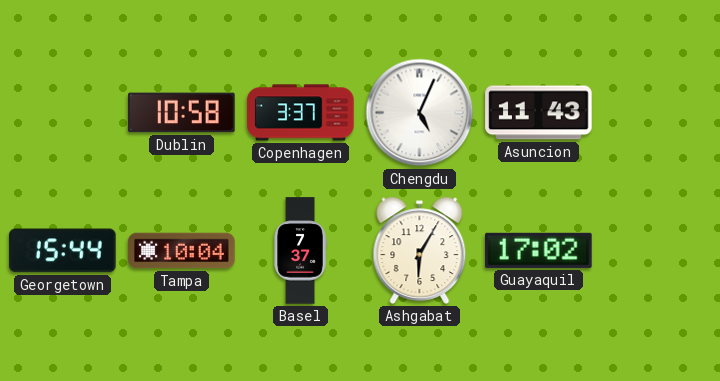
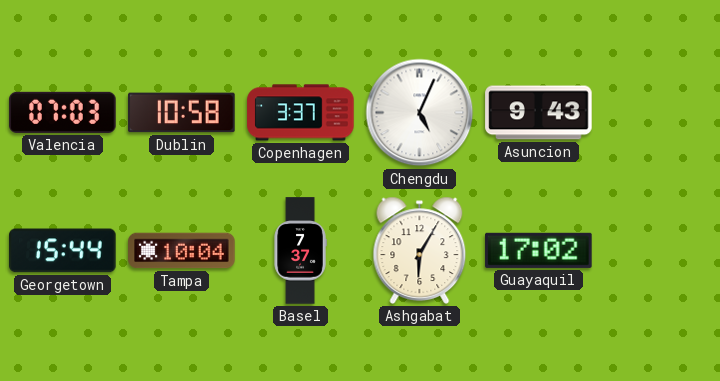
Valencia: none -> 07:03 (63, 112)
Asuncion: 11:43 -> 9:43 (539, 113)
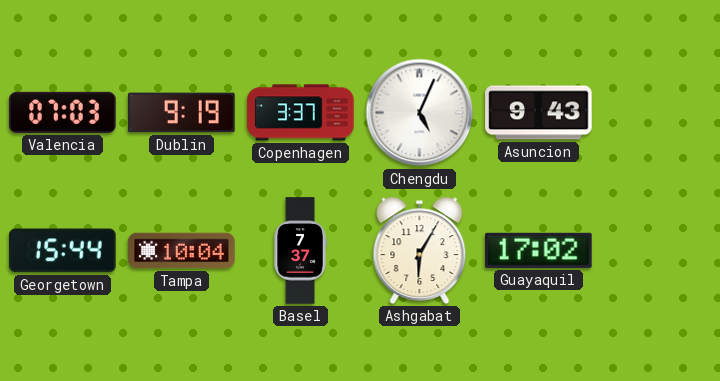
Dublin: 10:58 -> 9:19 (182, 113)
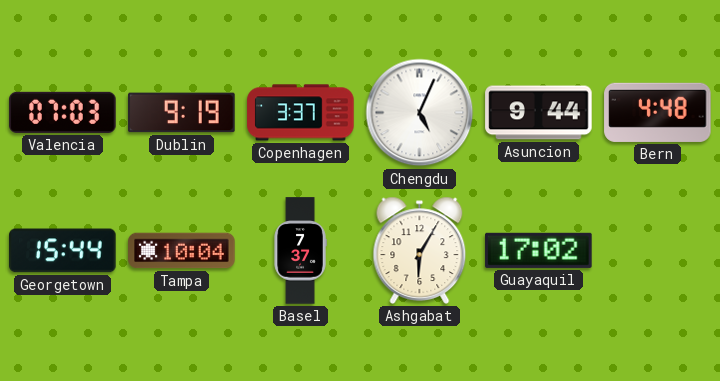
Asuncion: 9:43 -> 9:44 (539, 113)
Bern: none -> 4:48 (658, 112)
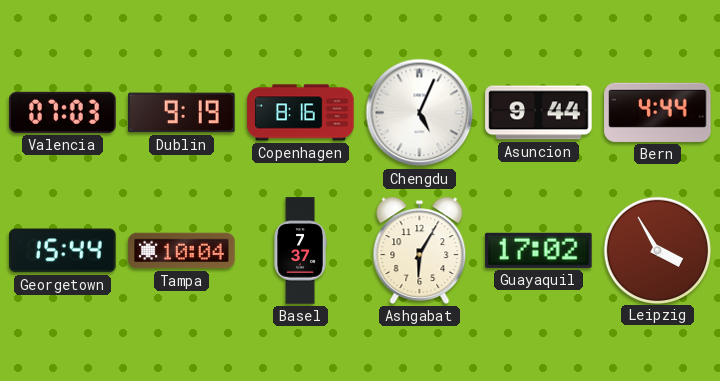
Copenhagen: 3:37 -> 8:16 (301, 113)
Bern: 4:48 -> 4:44 (658, 112)
Leipzig: none -> 3:55 (657, 250)
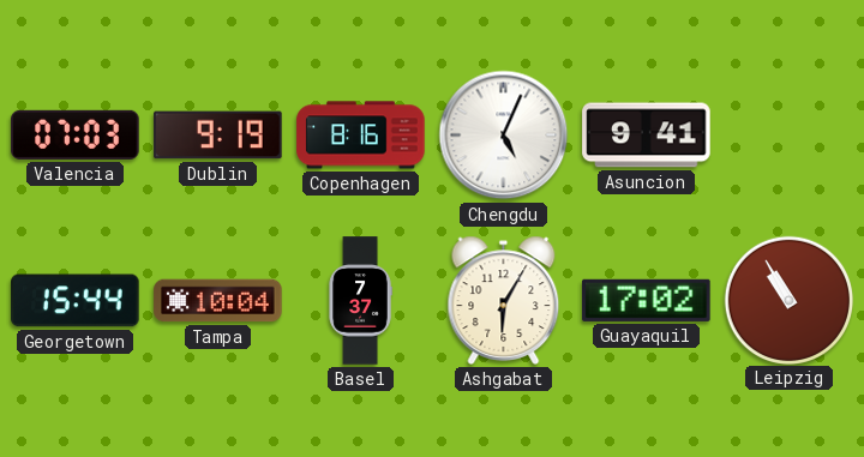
Asuncion: 9:44 -> 9:41 (647, 136)
Bern: 4:44 -> none (658, 112)
Leipzig: 3:55 -> 10:55 (788, 300)
